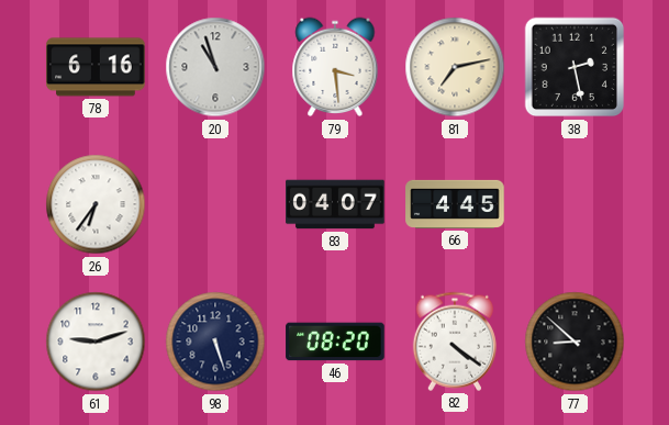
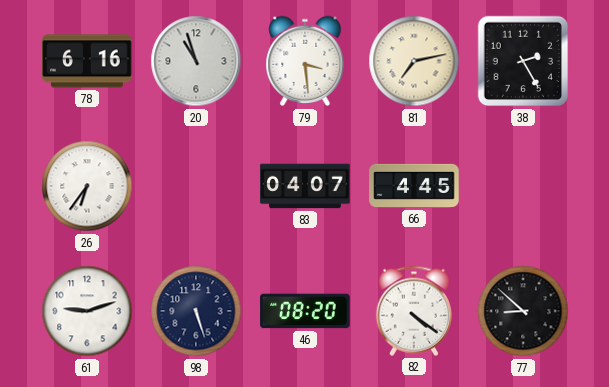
38: 2:28 -> 2:25 (523, 61)
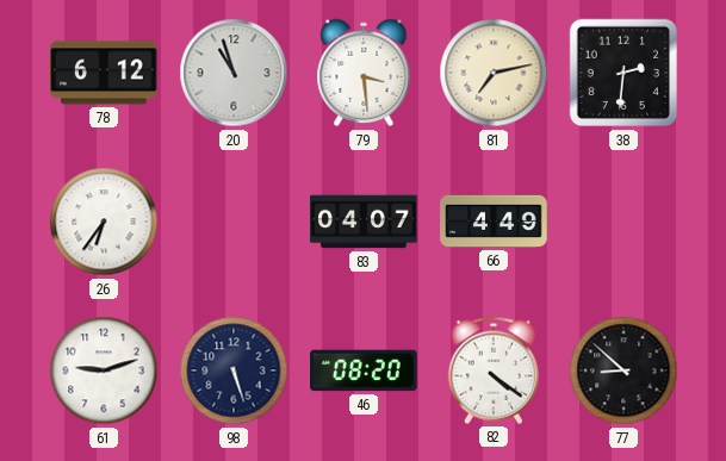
78: 6:16 -> 6:12 (104, 73)
38: 2:25 -> 2:31 (623, 73)
66: 4:45 -> 4:49 (494, 222)
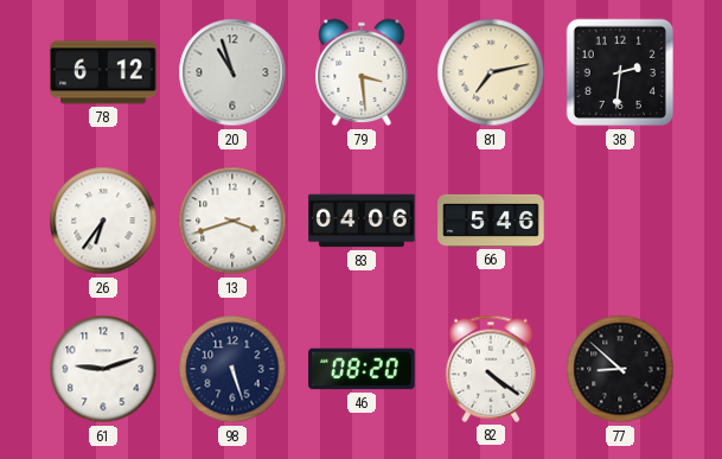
13: none -> 3:42 (232, 221)
83: 04:07 -> 04:06 (362, 221)
66: 4:49 -> 5:46 (491, 221)
